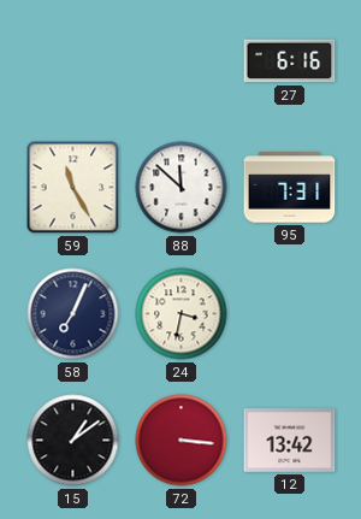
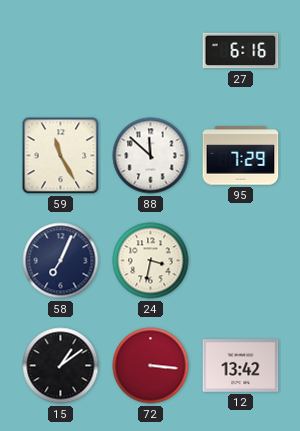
95: 7:31 -> 7:29 (241, 156)
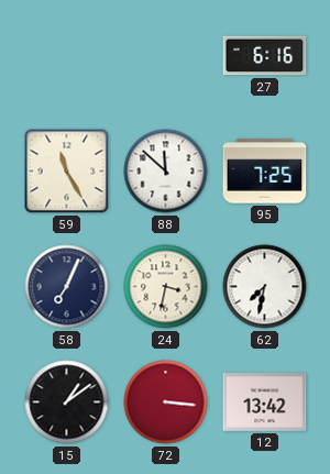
95: 7:29 -> 7:25 (265, 172)
62: none -> 7:32 (265, 287)
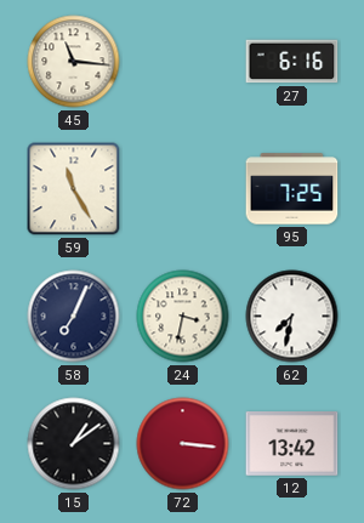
45: none -> 11:16 (74, 62)
88: 11:52 -> none (166, 172)
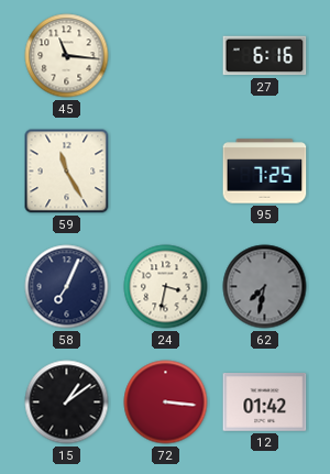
62 dial: white -> grey (265, 287)
12: 13:42 -> 01:42 (265, 403)
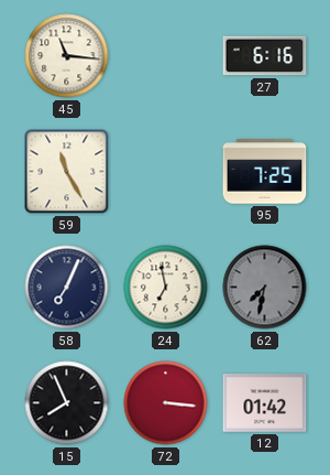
24: 3:32 -> 6:58 (166, 288)
15: 1:09 -> 7:56 (67, 403)
